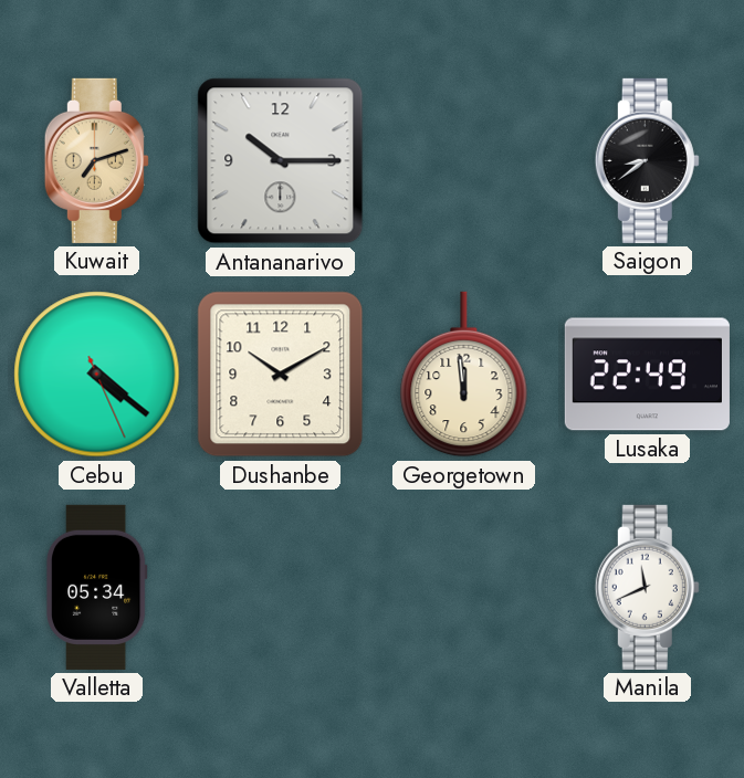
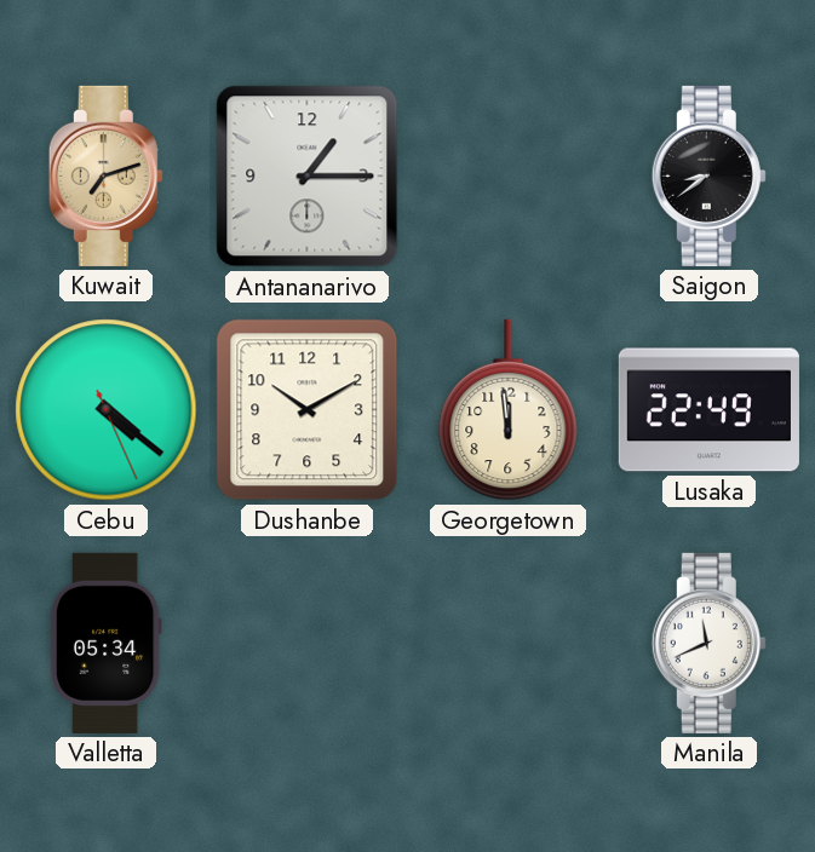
Antananarivo: 10:15 -> 1:15 (308, 177)
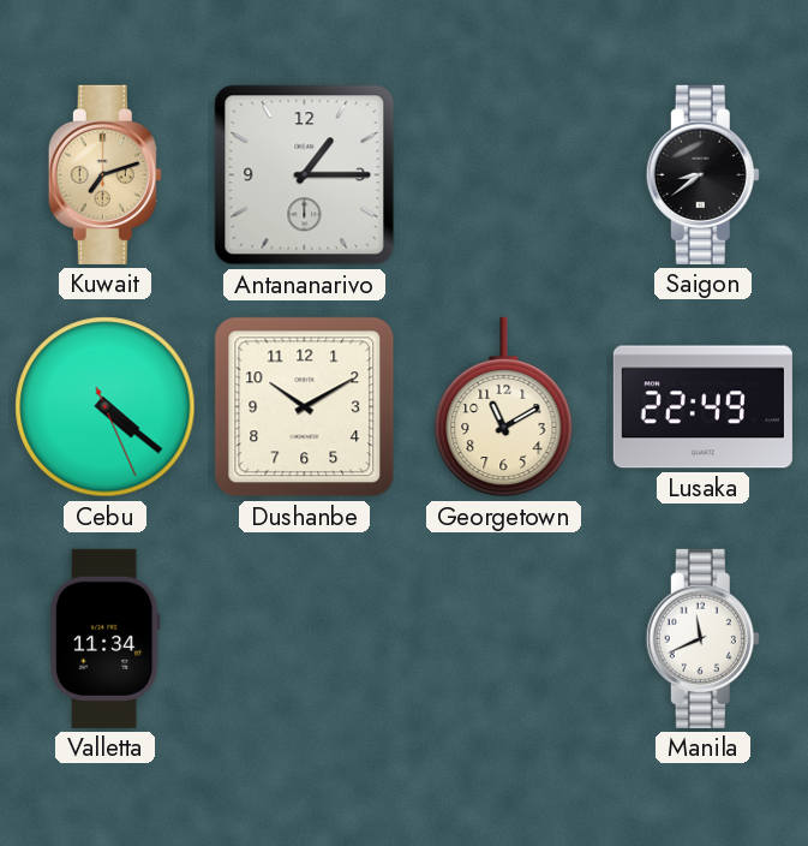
Georgetown: 11:59 -> 11:10 (504, 407)
Valletta: 05:34 -> 11:34 (104, 638)
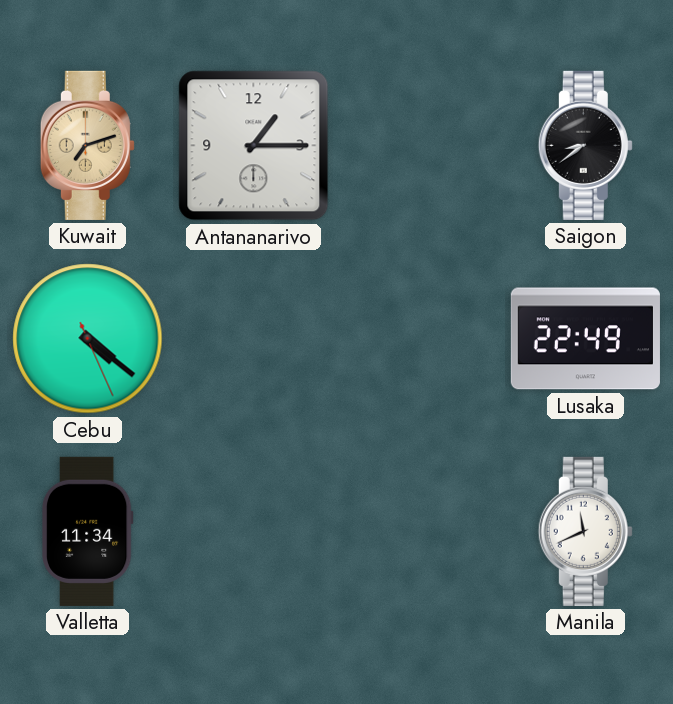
Dushanbe: 10:10 -> none (305, 407)
Georgetown: 11:10 -> none (504, 407)
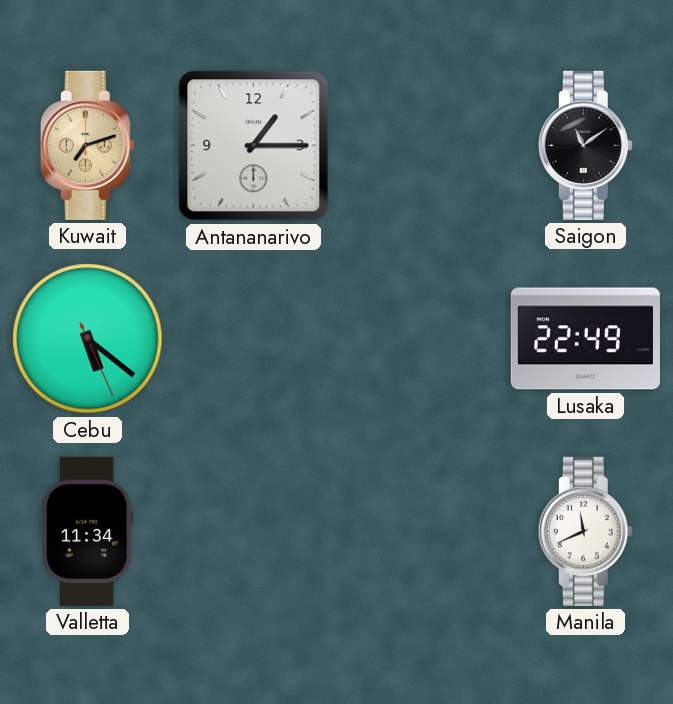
Saigon: 8:39 -> 11:09 (585, 145)
Cebu: 4:21 -> 5:21 (88, 339)
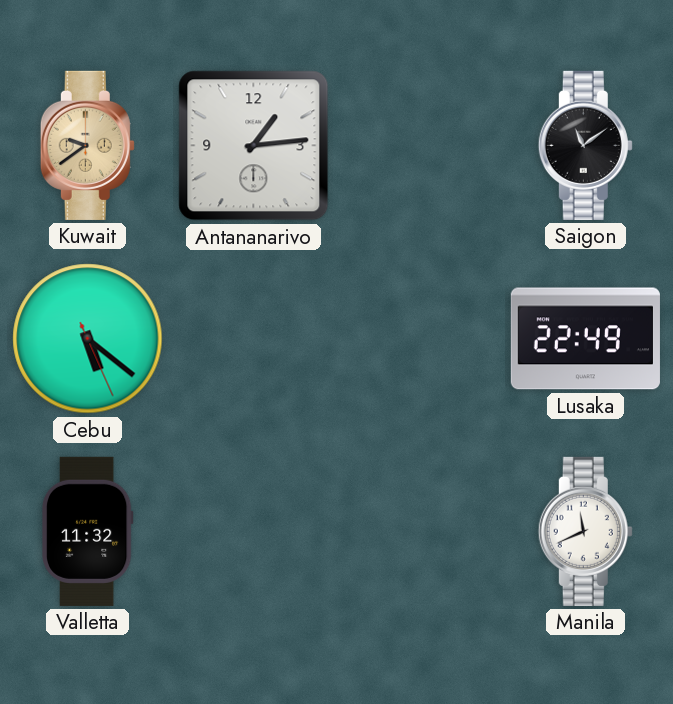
Kuwait: 7:12 -> 9:39 (87, 145)
Antananarivo: 1:15 -> 1:14 (254, 146)
Valletta: 11:34 -> 11:32 (87, 531)
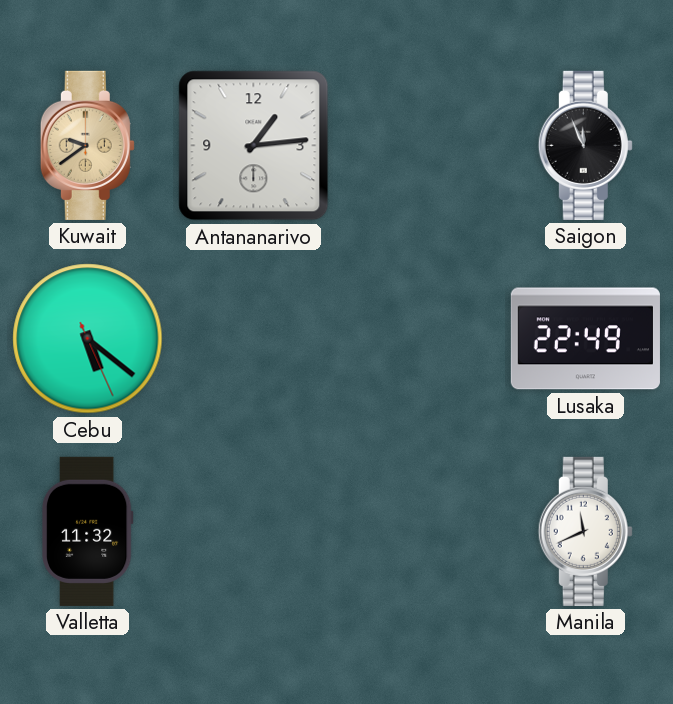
Saigon: 11:09 -> 11:56 (585, 145)
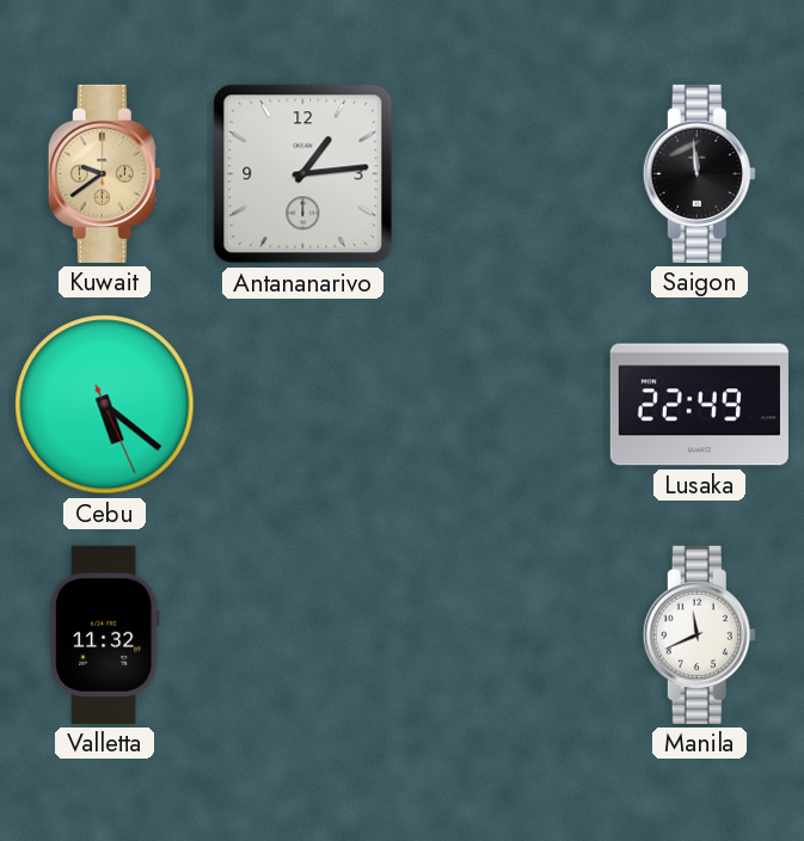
Saigon: 11:56 -> 11:59 (699, 173)
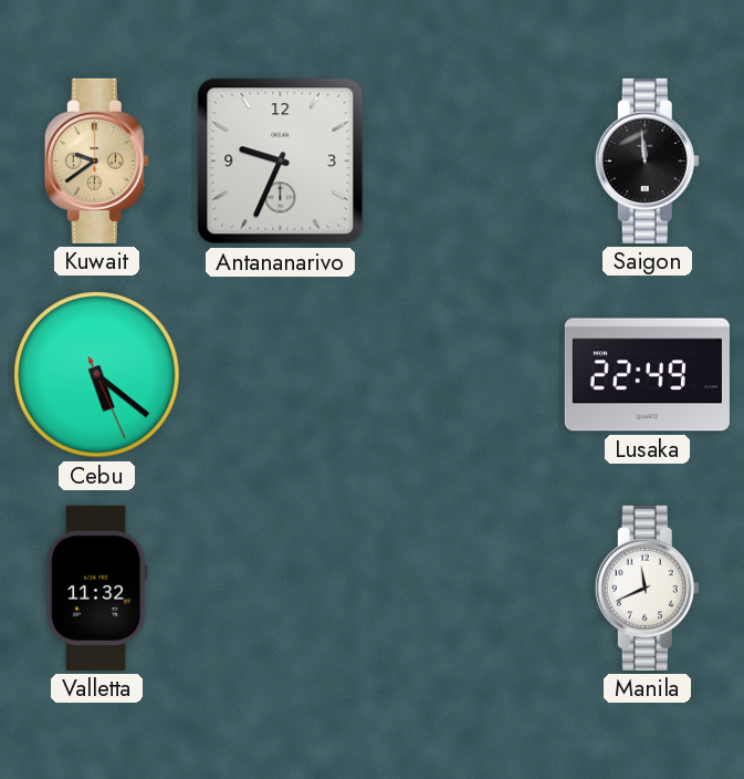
Antananarivo: 1:14 -> 9:34 (281, 162)
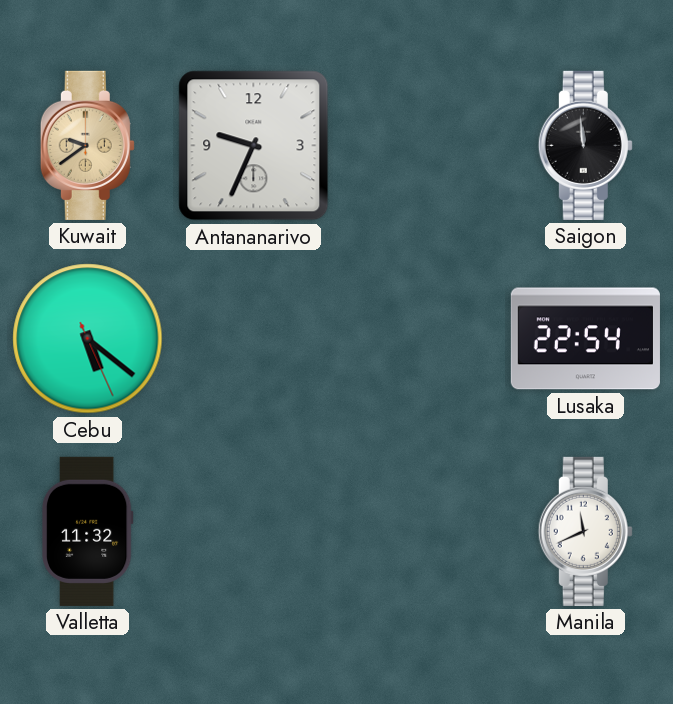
Lusaka: 22:49 -> 22:54 (585, 339)
